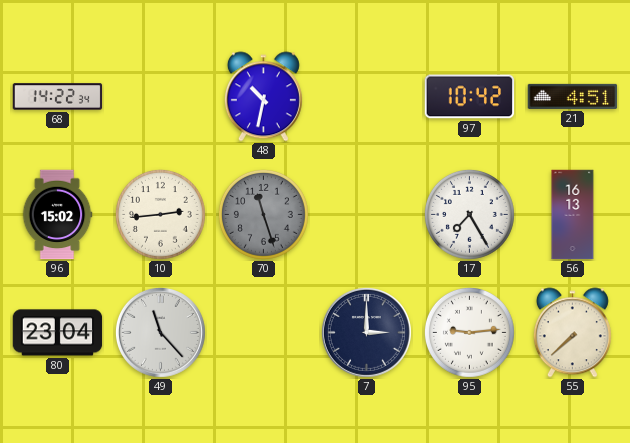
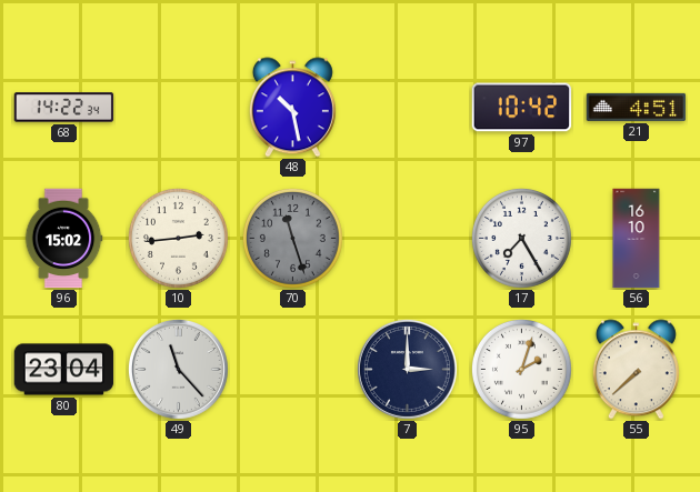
48: 10:32 -> 10:28 (292, 108)
56: 16:13 -> 16:10 (637, 239)
95: 9:14 -> 2:03 (521, 369)
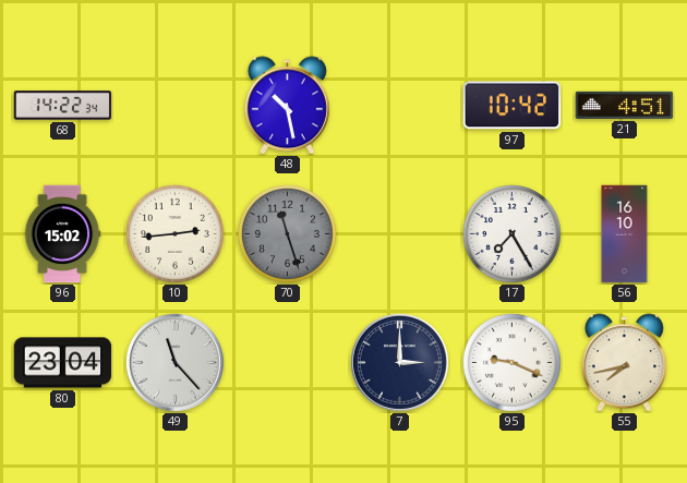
95: 2:03 -> 9:19 (511, 362)
55: 7:38 -> 7:43 (624, 363)
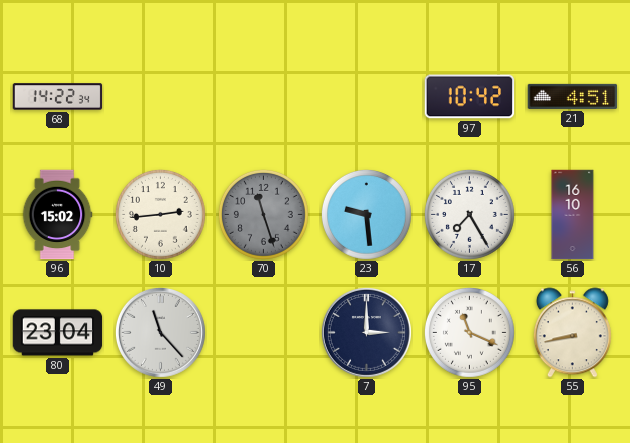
48: 10:28 -> none (287, 106)
23: none -> 9:29 (366, 214)
95: 9:19 -> 11:19 (469, 332)
55: 7:43 -> 8:43 (572, 333)
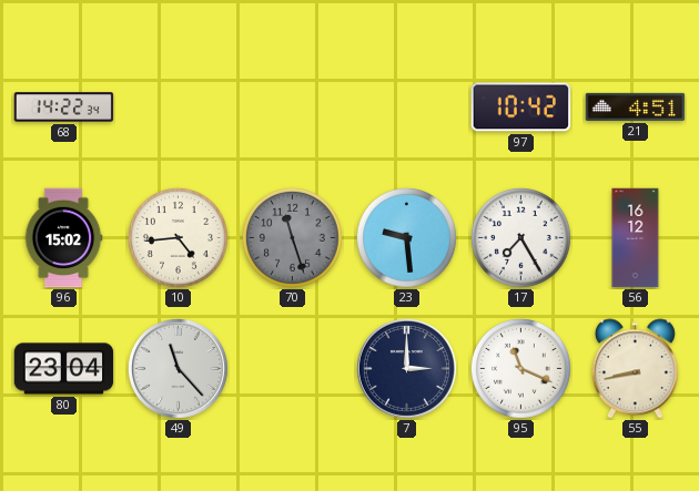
10: 2:44 -> 4:44 (178, 237)
56: 16:10 -> 16:12 (636, 238)
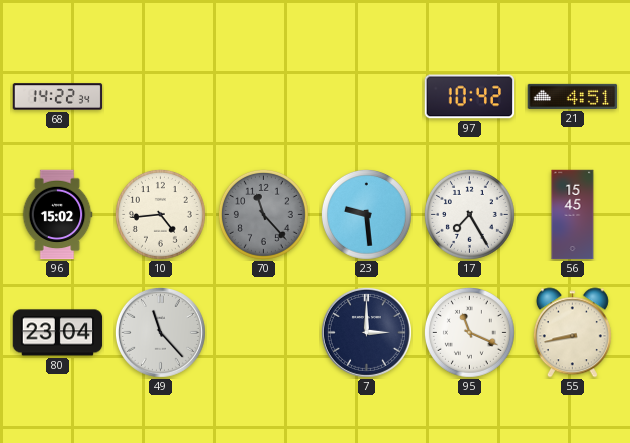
70: 11:27 -> 11:23 (263, 214)
56: 16:12 -> 15:45 (573, 215)
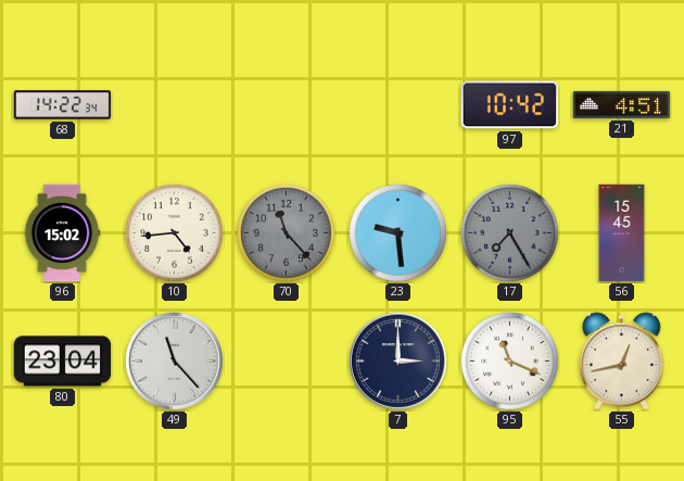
17 dial: white -> grey (509, 232)
55: 8:43 -> 12:43 (621, 362)
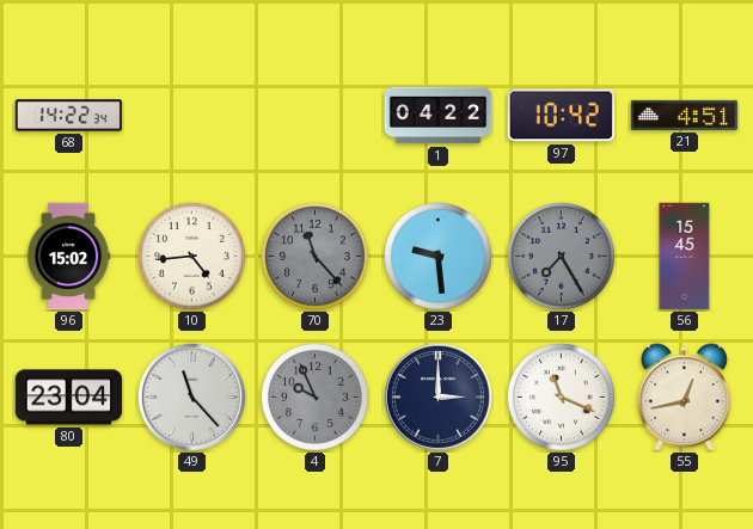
1: none -> 04:22 (439, 116)
4: none -> 9:56 (314, 396)
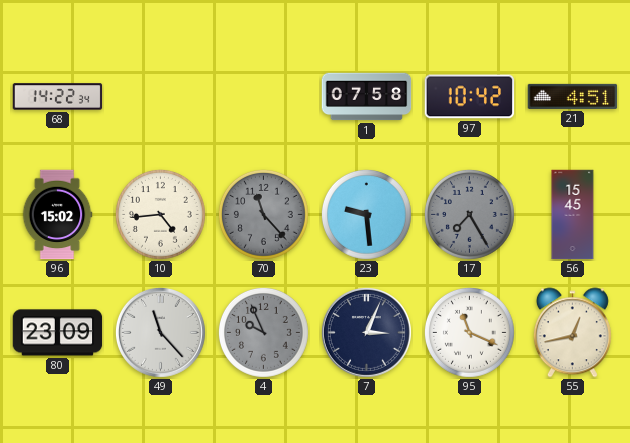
1: 04:22 -> 07:58 (367, 97)
80: 23:04 -> 23:09 (58, 333)
7: 3:00 -> 3:04 (366, 332)
